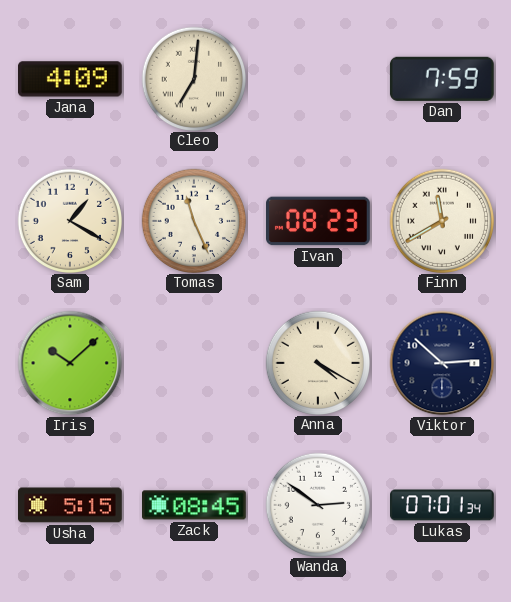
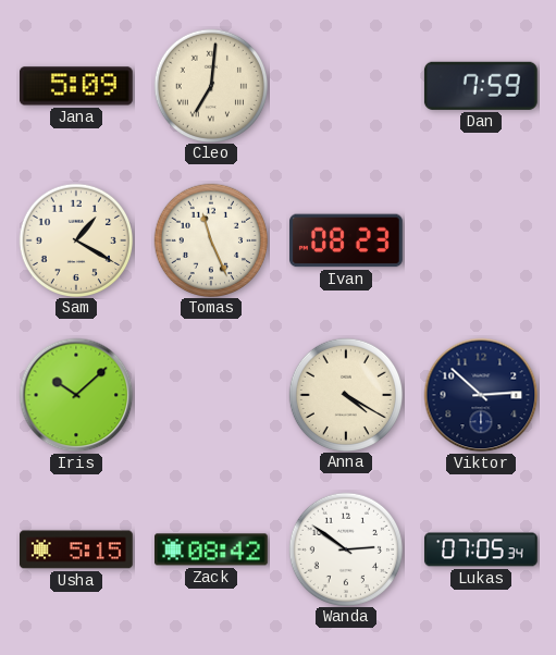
Jana: 4:09 -> 5:09 (77, 86)
Finn: 11:40 -> none (441, 220)
Zack: 08:45 -> 08:42 (212, 549)
Lukas: 07:01 -> 07:05 (482, 549)
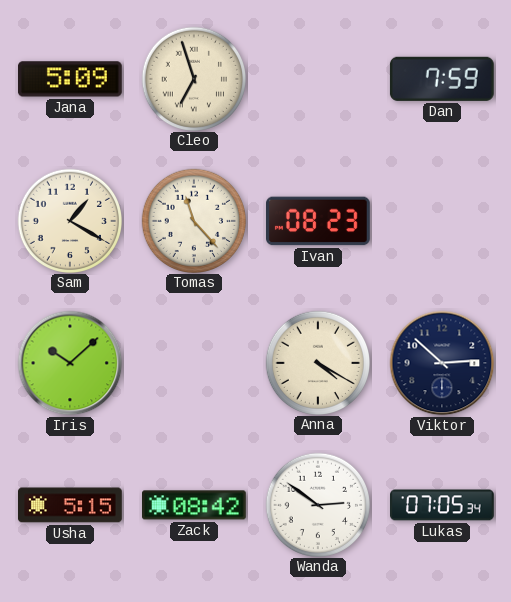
Cleo: 7:01 -> 6:57 (193, 78)
Tomas: 11:26 -> 11:23 (193, 220)
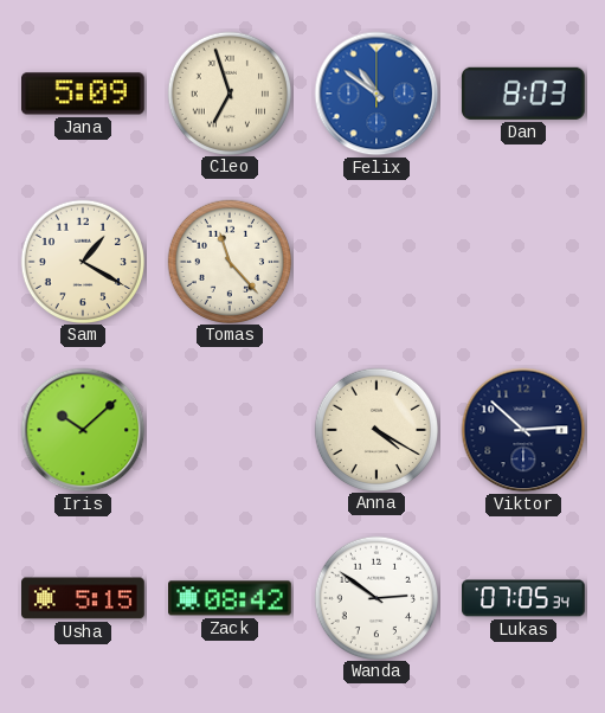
Felix: none -> 10:51 (376, 94)
Dan: 7:59 -> 8:03 (523, 94)
Ivan: 08:23 -> none (319, 221)
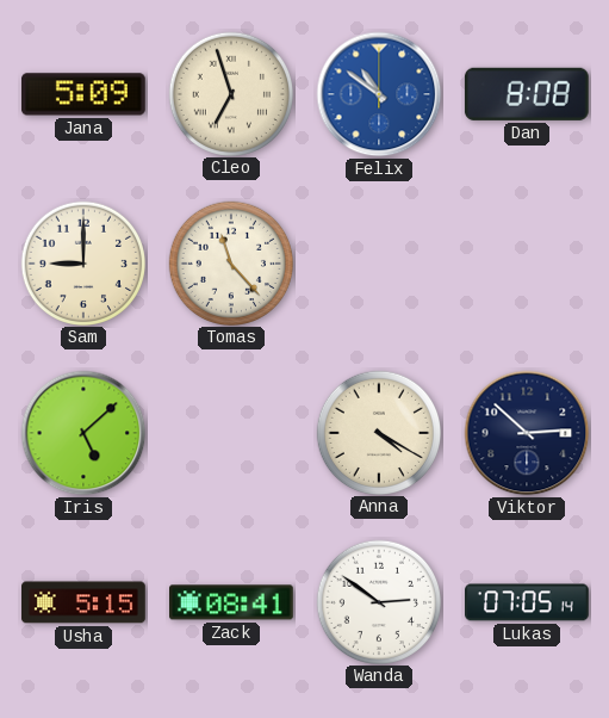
Dan: 8:03 -> 8:08 (527, 94)
Sam: 1:20 -> 9:00 (82, 262)
Iris: 10:08 -> 5:08 (83, 433)
Zack: 08:42 -> 08:41 (232, 602)
Lukas: 07:05:34 -> 07:05:14 (528, 602)
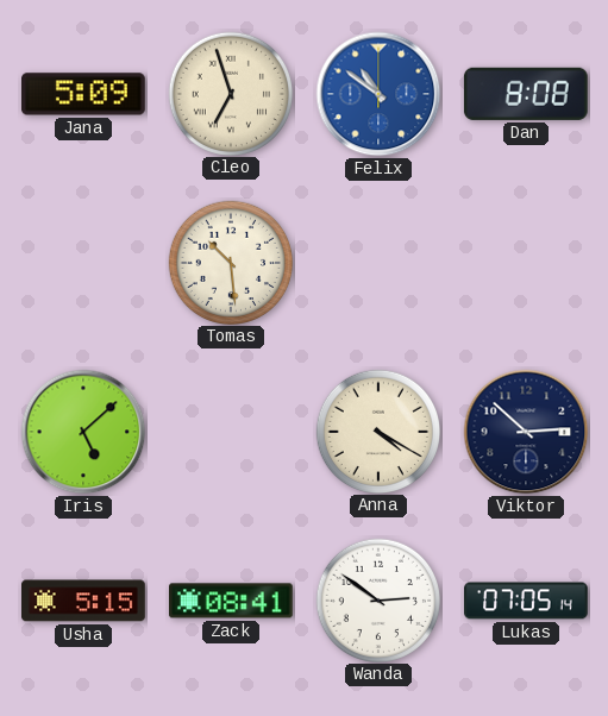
Sam: 9:00 -> none (82, 262)
Tomas: 11:23 -> 10:29 (230, 262)
